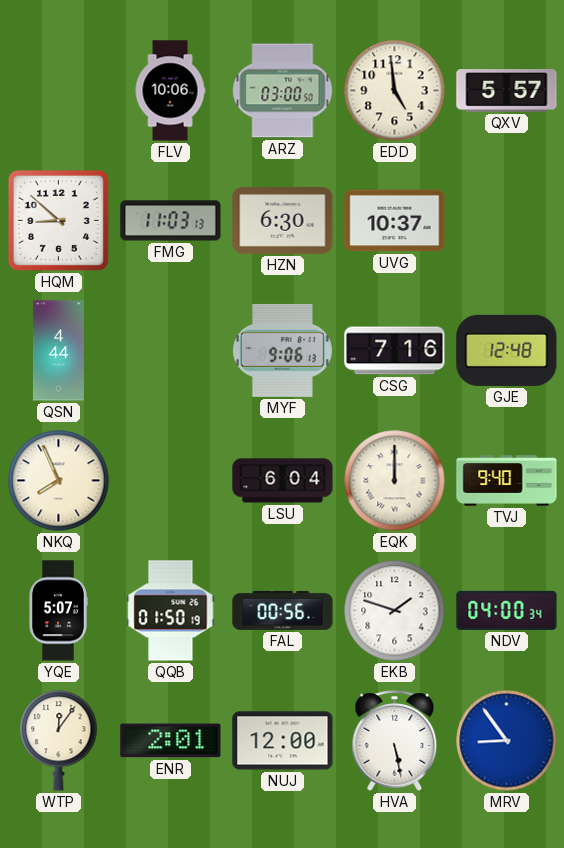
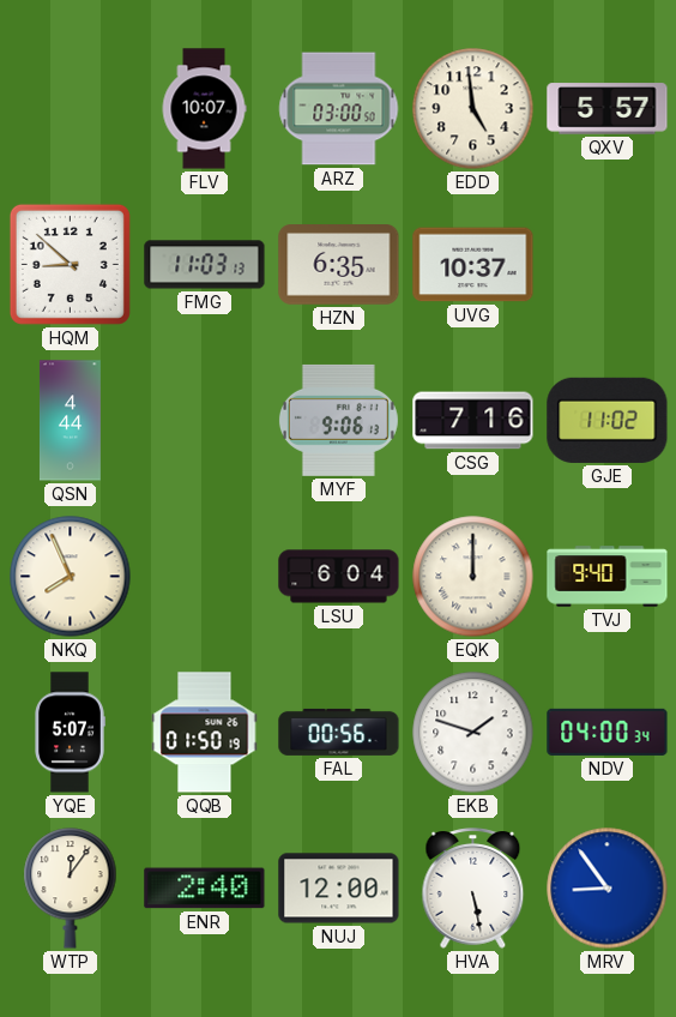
FLV: 10:06 -> 10:07 (204, 109)
HZN: 6:30 -> 6:35 (339, 265)
GJE: 12:48 -> 11:02 (608, 420)
ENR: 2:01 -> 2:40 (205, 889)
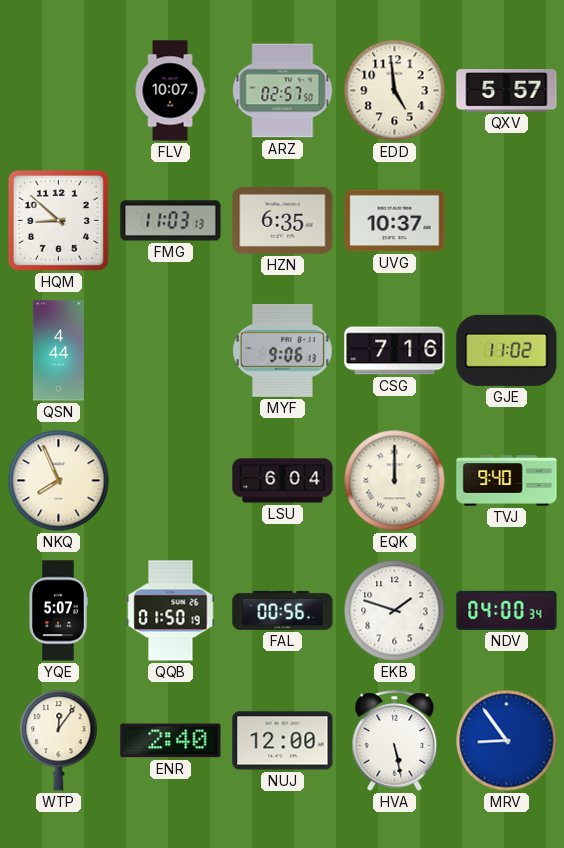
ARZ: 03:00 -> 02:57 (283, 91)
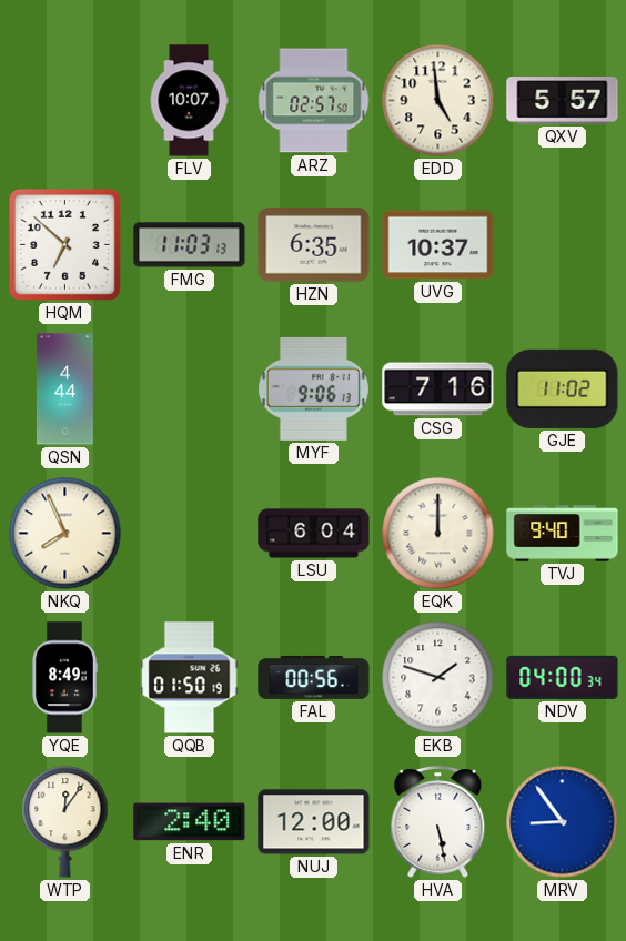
HQM: 8:52 -> 6:52 (64, 244)
YQE: 5:07 -> 8:49 (64, 678)
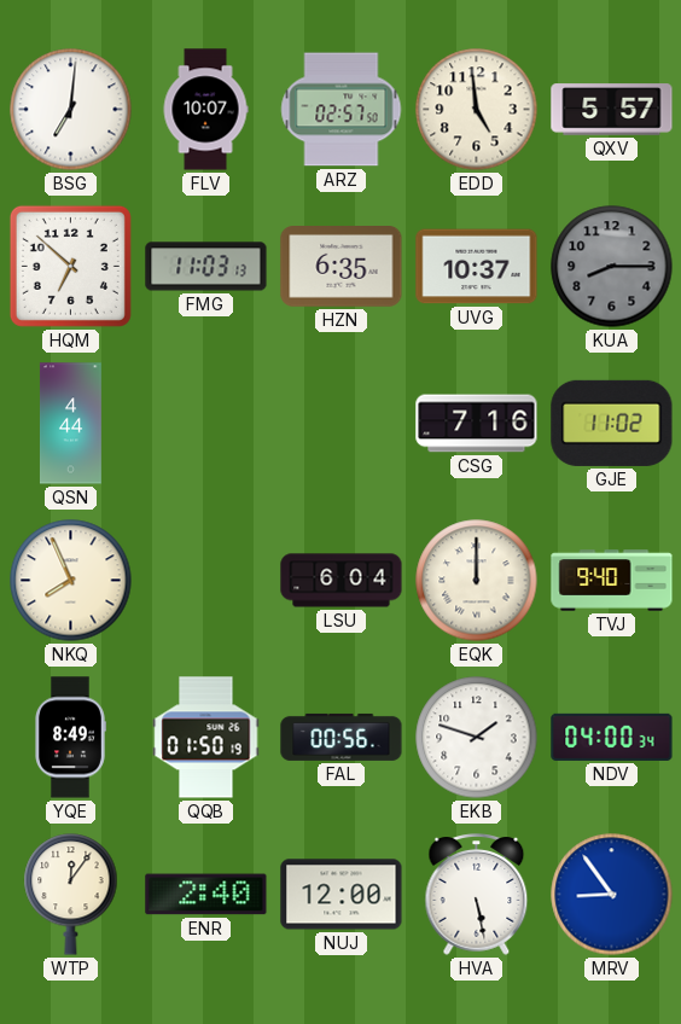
BSG: none -> 7:01 (71, 110)
KUA: none -> 8:15 (612, 267)
MYF: 9:06 -> none (313, 388)
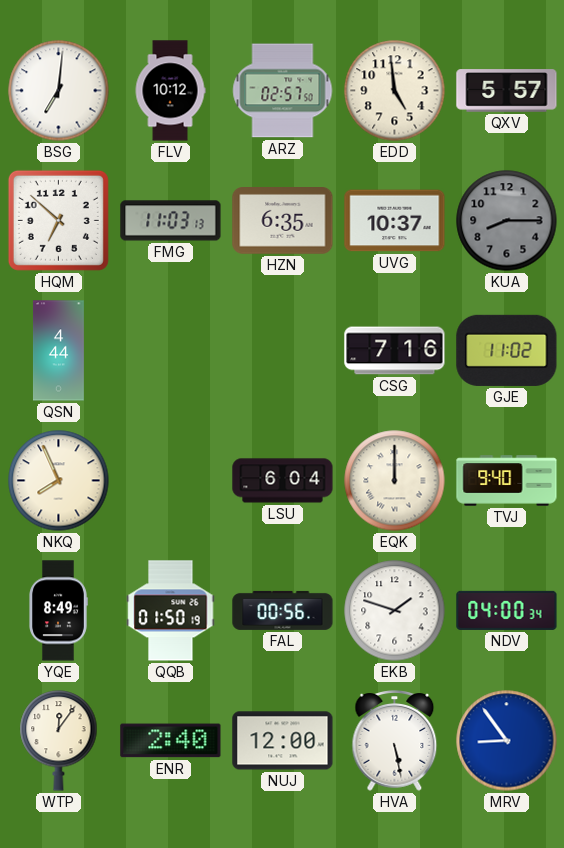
FLV: 10:07 -> 10:12 (170, 91)
